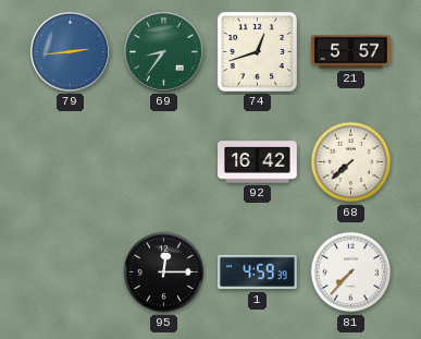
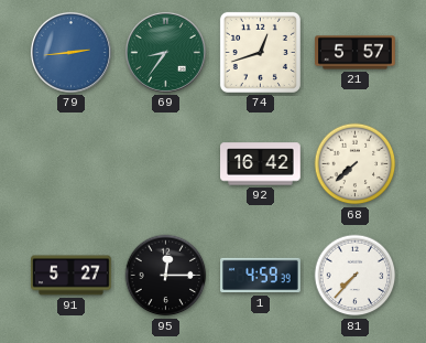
91: none -> 5:27 (72, 276)
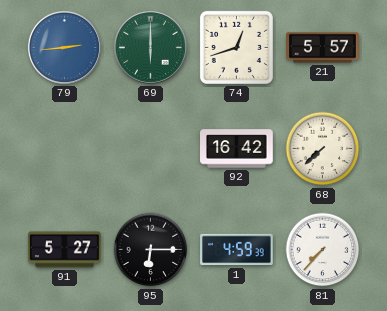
69: 8:36 -> 6:00 (150, 47)
95: 12:15 -> 6:15 (151, 250)
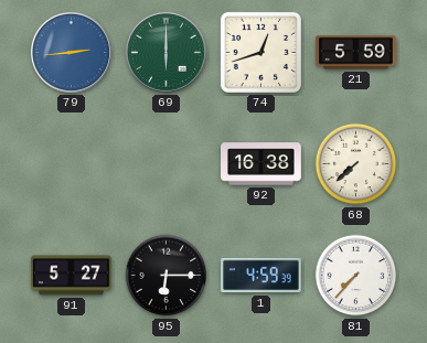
21: 5:57 -> 5:59 (356, 53)
92: 16:42 -> 16:38 (261, 164)
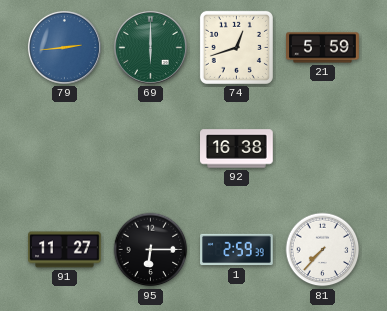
68: 7:38 -> none (356, 164)
91: 5:27 -> 11:27 (65, 250)
1: 4:59 -> 2:59 (237, 250)
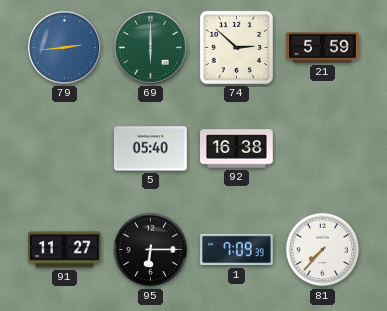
74: 12:42 -> 2:52 (236, 47)
5: none -> 05:40 (151, 149)
1: 2:59 -> 7:09 (237, 250)
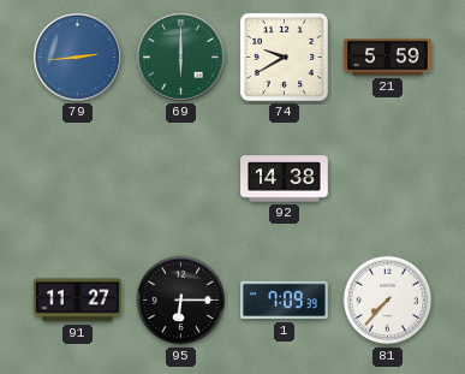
74: 2:52 -> 9:40 (284, 57)
5: 05:40 -> none (151, 149)
92: 16:38 -> 14:38 (285, 179)
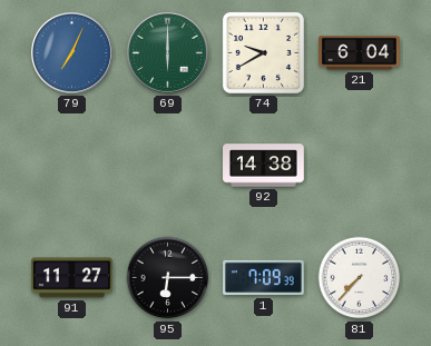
79: 2:44 -> 7:04 (71, 52)
21: 5:59 -> 6:04 (360, 53)
